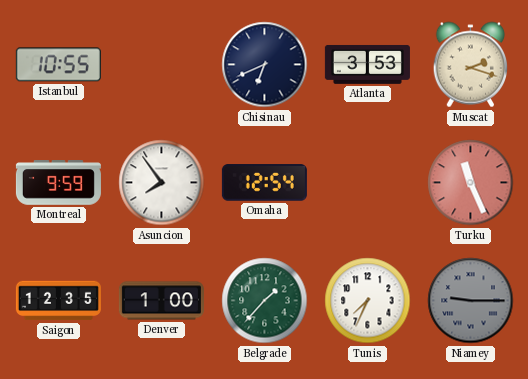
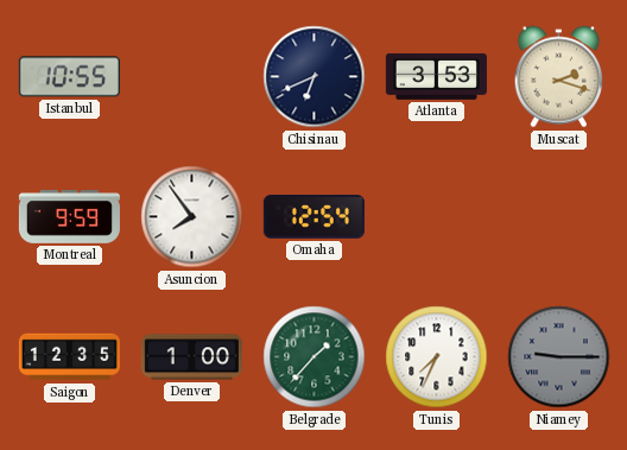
Turku: 11:26 -> none (471, 183)
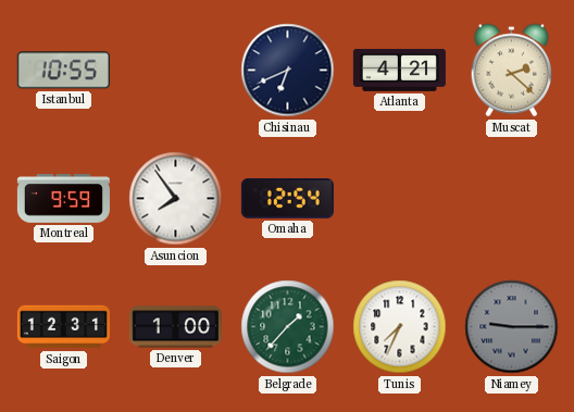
Atlanta: 3:53 -> 4:21 (399, 70)
Muscat: 2:18 -> 2:22 (512, 71)
Saigon: 12:35 -> 12:31 (63, 327)
